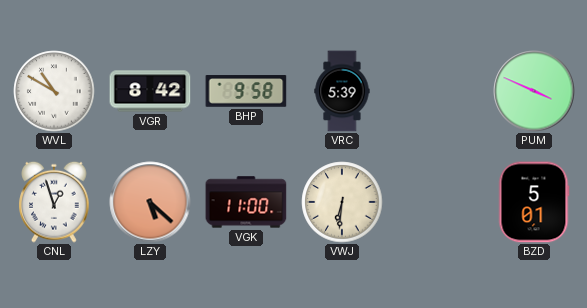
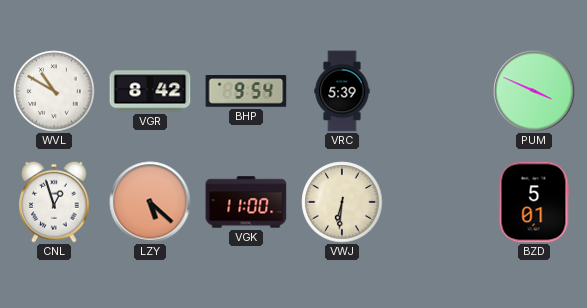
BHP: 9:58 -> 9:54 (246, 91)
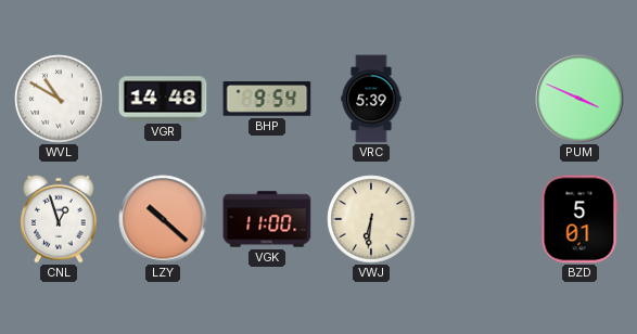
VGR: 8:42 -> 14:48 (163, 99)
LZY: 5:22 -> 10:22 (163, 219)
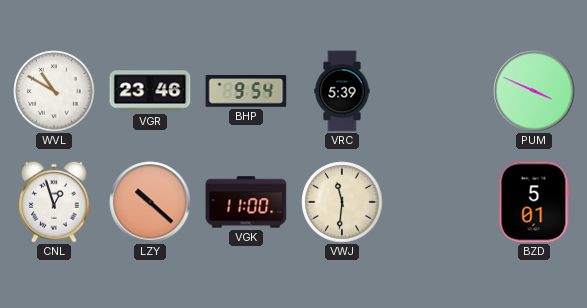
VGR: 14:48 -> 23:46 (150, 91)
VWJ: 6:31 -> 11:31 (342, 202)
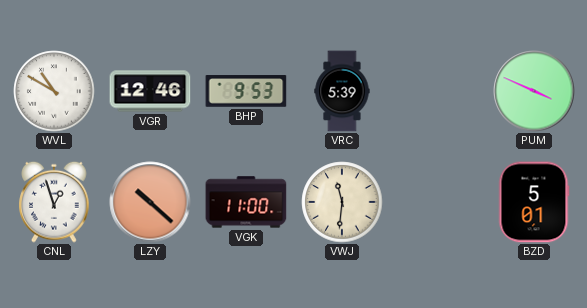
VGR: 23:46 -> 12:46 (150, 91)
BHP: 9:54 -> 9:53 (246, 91)
